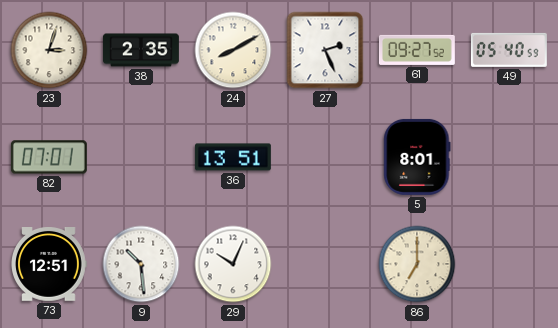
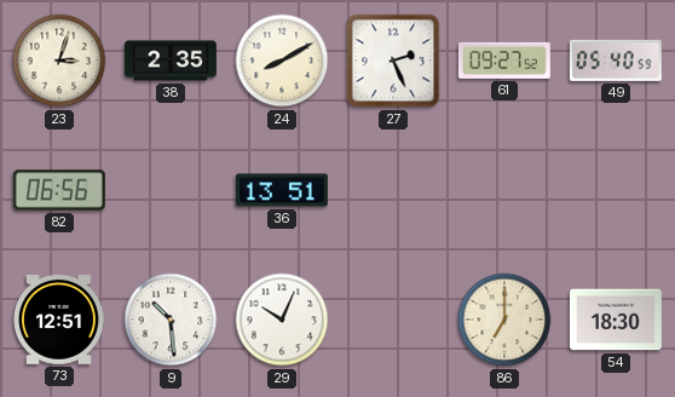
82: 07:01 -> 06:56 (59, 190)
5: 8:01 -> none (417, 157)
54: none -> 18:30 (616, 320)
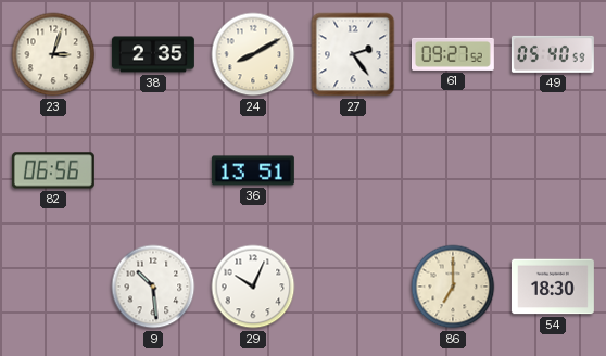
27: 2:26 -> 2:24 (353, 54)
73: 12:51 -> none (59, 321)
